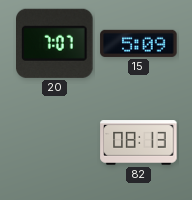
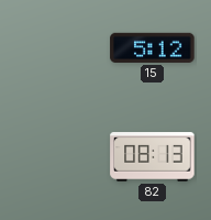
20: 7:07 -> none (55, 43)
15: 5:09 -> 5:12 (153, 47)
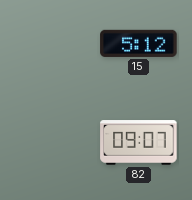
82: 08:13 -> 09:07 (139, 143)
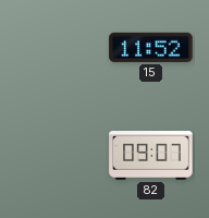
15: 5:12 -> 11:52 (151, 47)
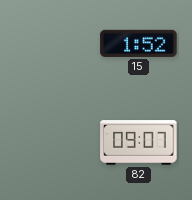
15: 11:52 -> 1:52 (139, 43)
